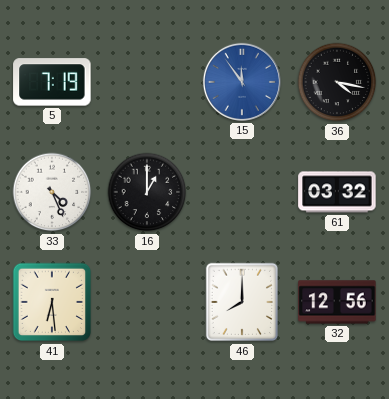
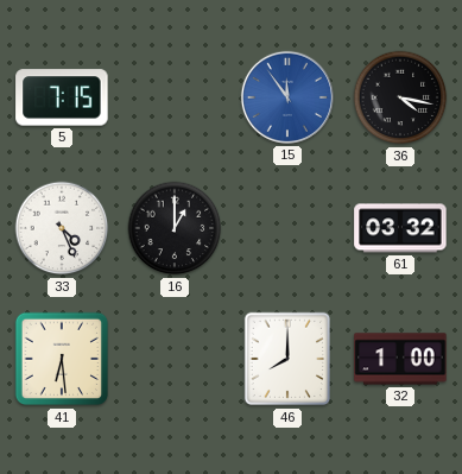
5: 7:19 -> 7:15 (62, 97)
32: 12:56 -> 1:00 (400, 359)
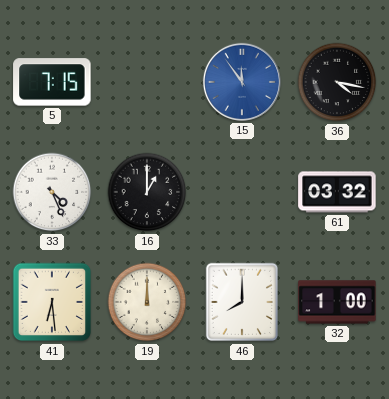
19: none -> 12:00 (147, 302)
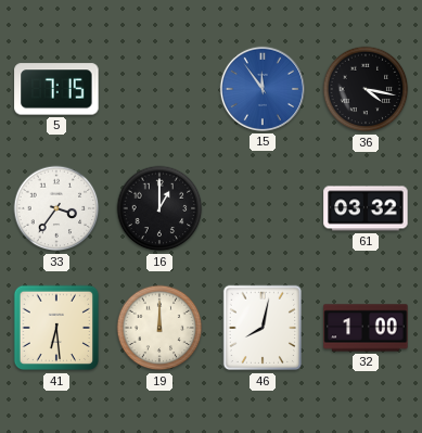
33: 4:26 -> 3:36 (56, 208)
46: 8:00 -> 8:02 (263, 328)
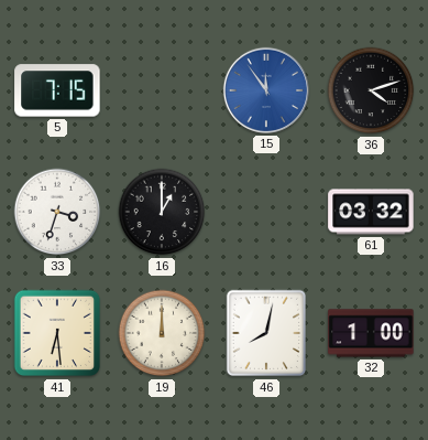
36: 4:17 -> 4:12 (371, 90)
33: 3:36 -> 3:33 (57, 212)
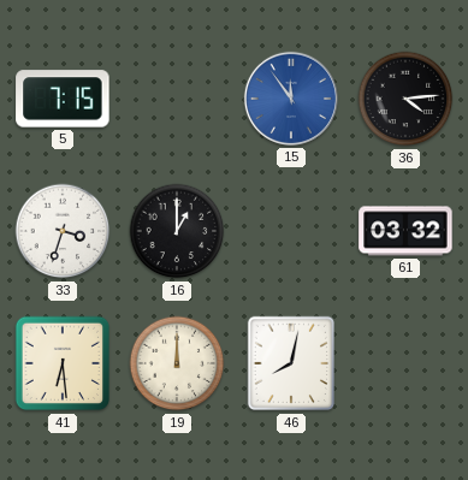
36: 4:12 -> 4:14 (405, 99)
32: 1:00 -> none (371, 333)
